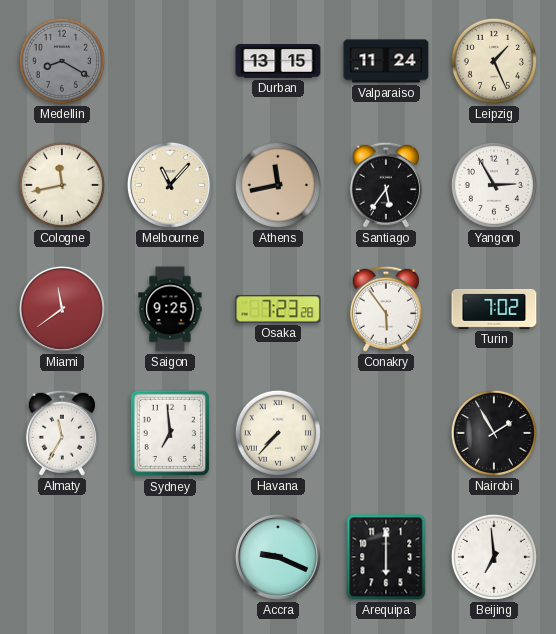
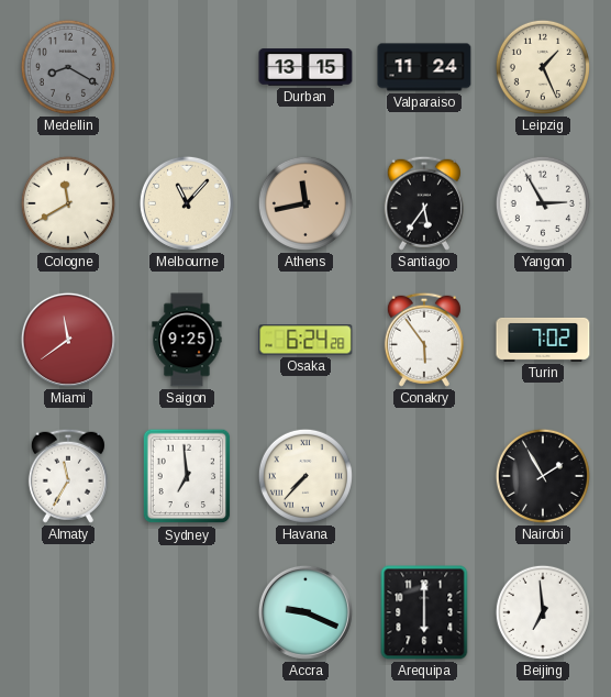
Cologne: 11:43 -> 11:40 (68, 203)
Osaka: 7:23 -> 6:24 (305, 340)
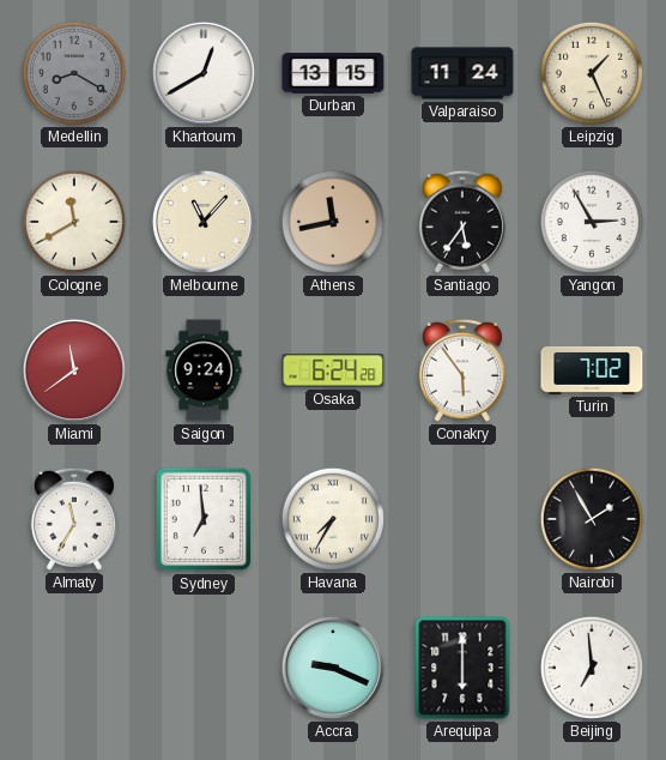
Khartoum: none -> 12:40 (204, 73)
Saigon: 9:25 -> 9:24 (204, 370)
Havana: 7:37 -> 7:35 (333, 519)
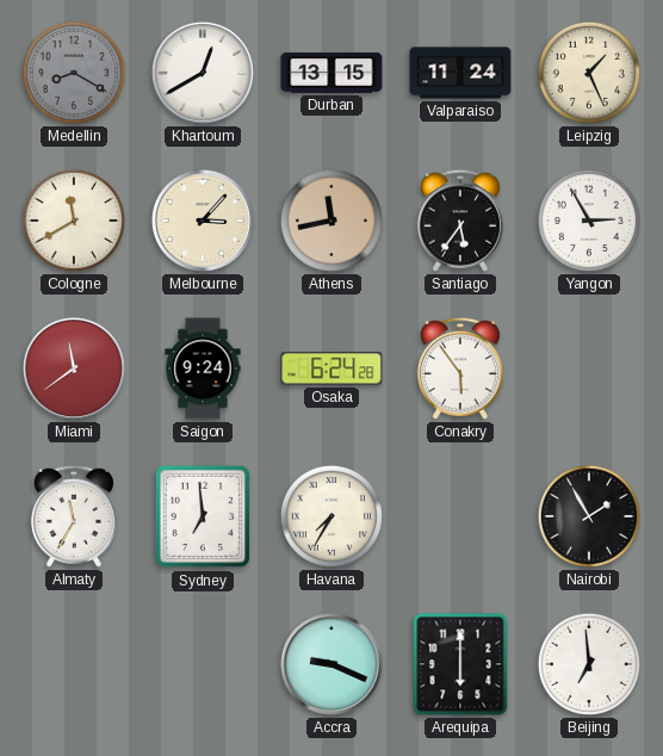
Melbourne: 11:07 -> 3:07 (203, 221)
Turin: 7:02 -> none (592, 370)
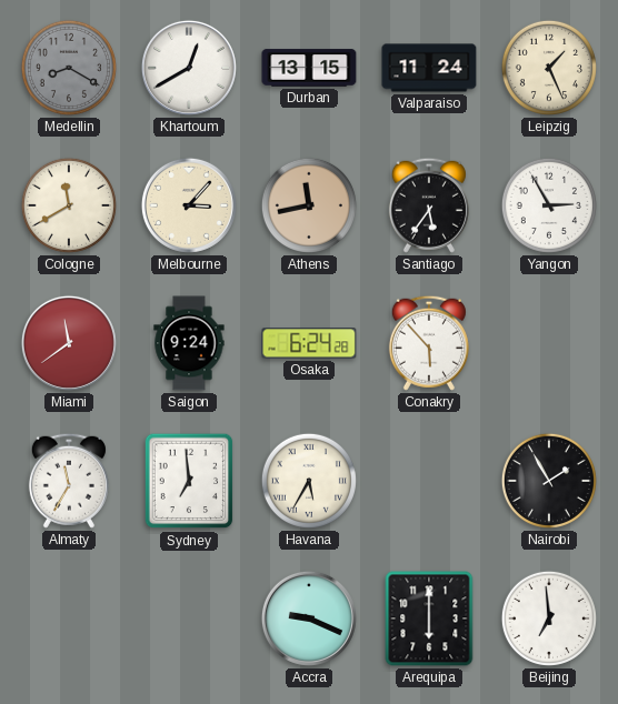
Conakry: 5:54 -> 5:53 (429, 343)
Havana: 7:35 -> 5:35 (309, 481)
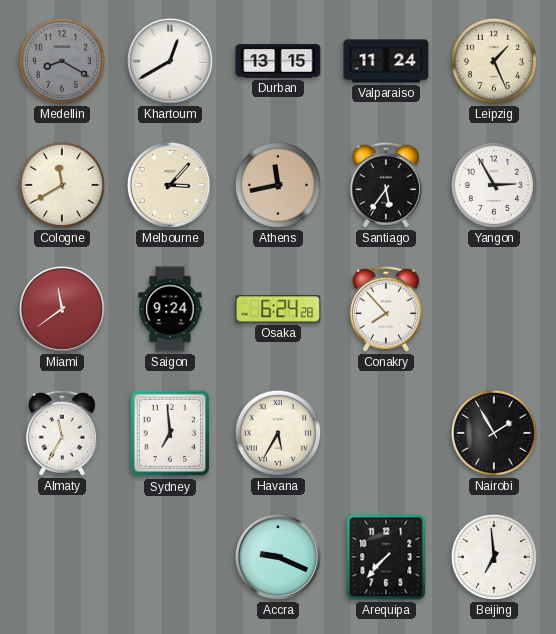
Conakry: 5:53 -> 7:53 (386, 309)
Arequipa: 6:00 -> 7:37 (386, 557)
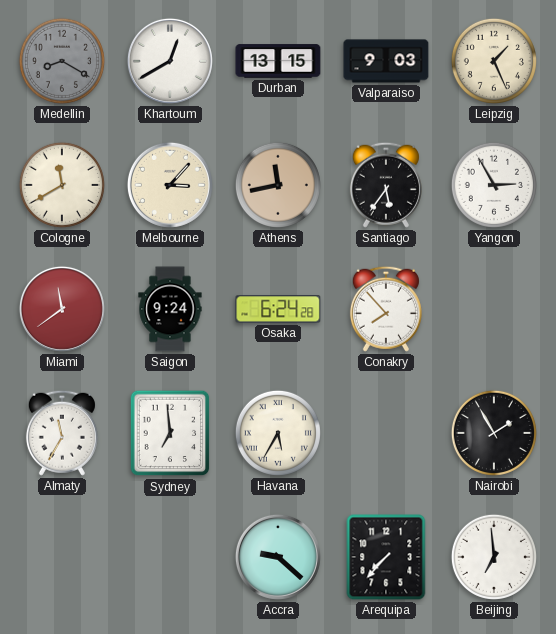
Valparaiso: 11:24 -> 9:03 (386, 61)
Accra: 9:19 -> 9:22 (278, 557)
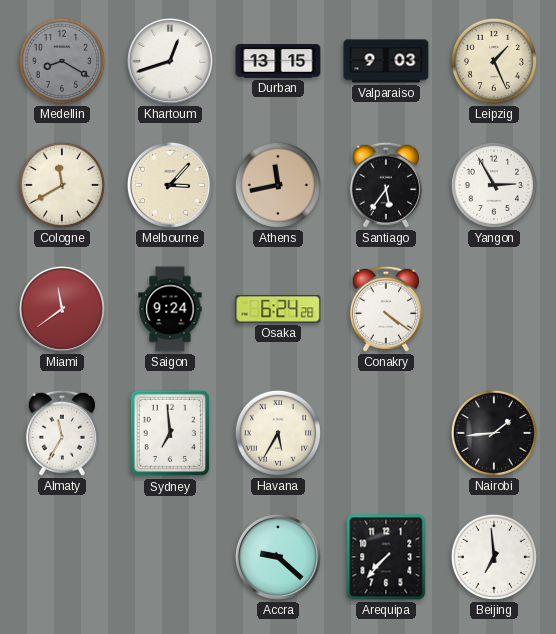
Khartoum: 12:40 -> 12:42 (170, 61)
Conakry: 7:53 -> 4:21 (386, 309)
Nairobi: 1:55 -> 1:44 (494, 433)
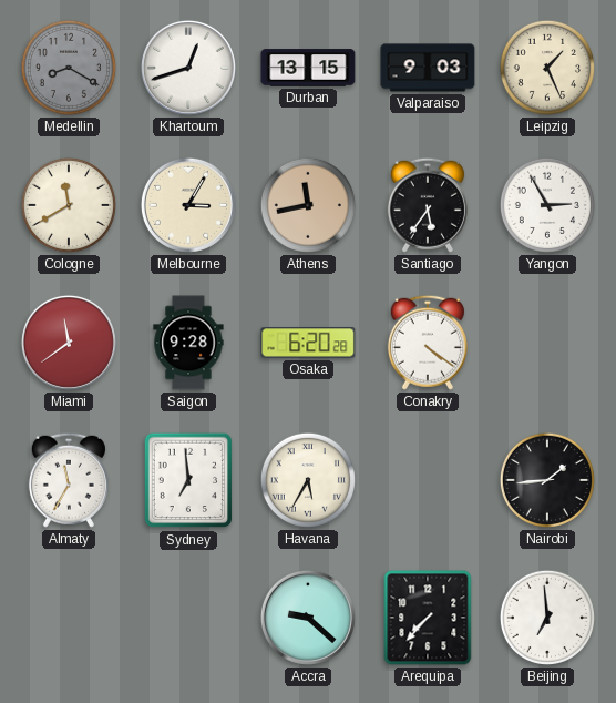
Melbourne: 3:07 -> 3:05 (188, 205)
Saigon: 9:24 -> 9:28 (188, 343)
Osaka: 6:24 -> 6:20 (308, 343)
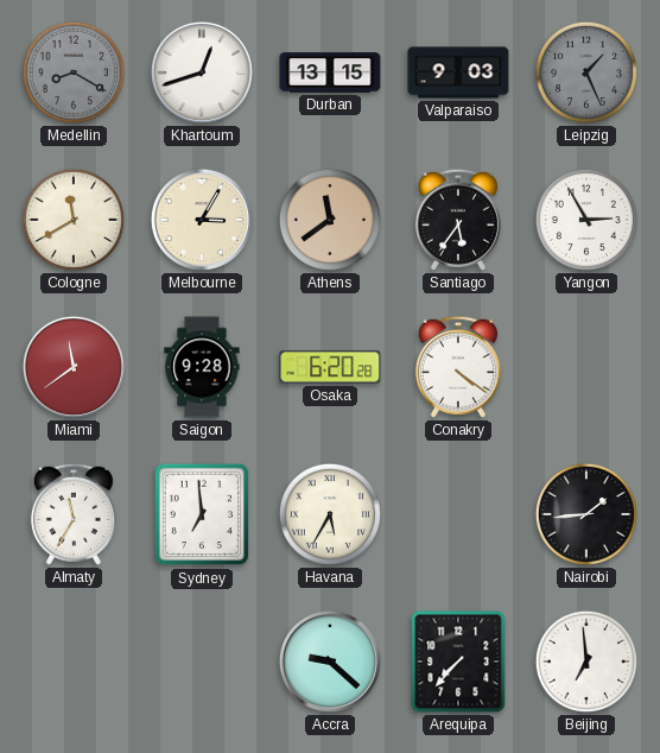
Leipzig dial: cream -> grey (586, 72)
Athens: 11:43 -> 11:39 (330, 220)
